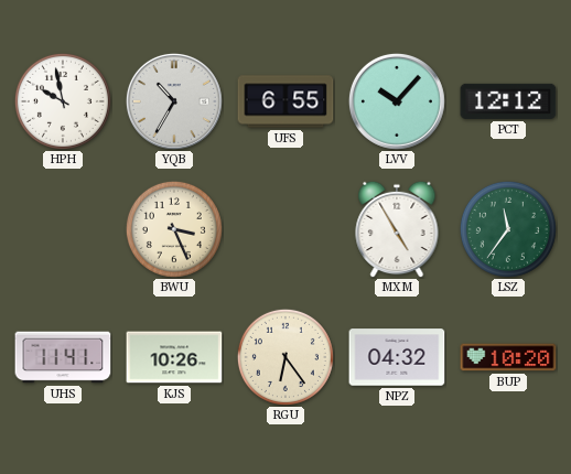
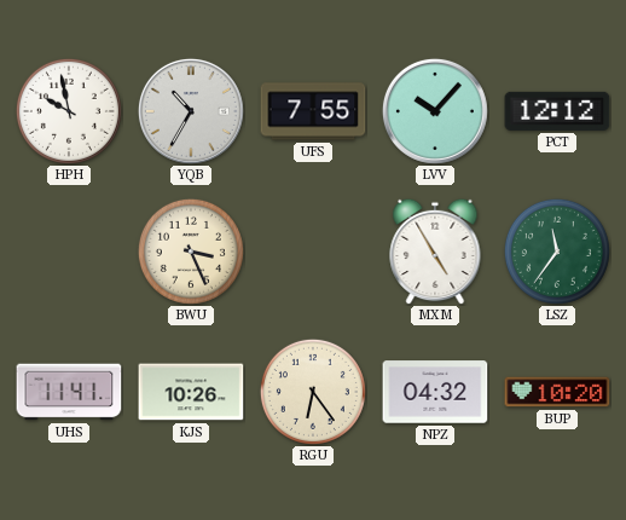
UFS: 6:55 -> 7:55 (313, 111)
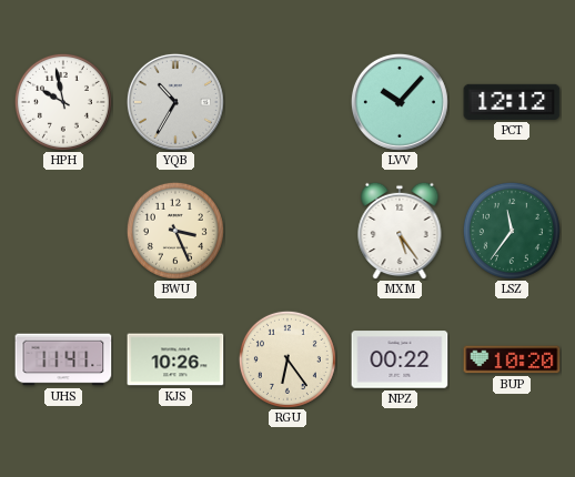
UFS: 7:55 -> none (313, 111)
MXM: 4:55 -> 5:24 (400, 231)
NPZ: 04:32 -> 00:22 (400, 359)
